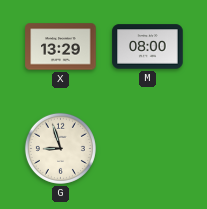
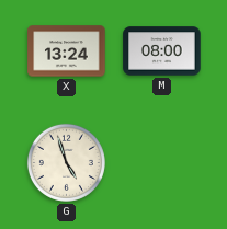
X: 13:29 -> 13:24 (67, 51)
G: 8:57 -> 4:57 (66, 162)
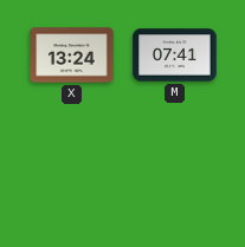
M: 08:00 -> 07:41 (175, 56)
G: 4:57 -> none (66, 162)
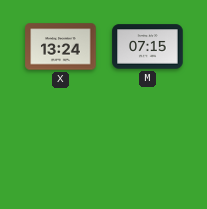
M: 07:41 -> 07:15 (148, 47)
